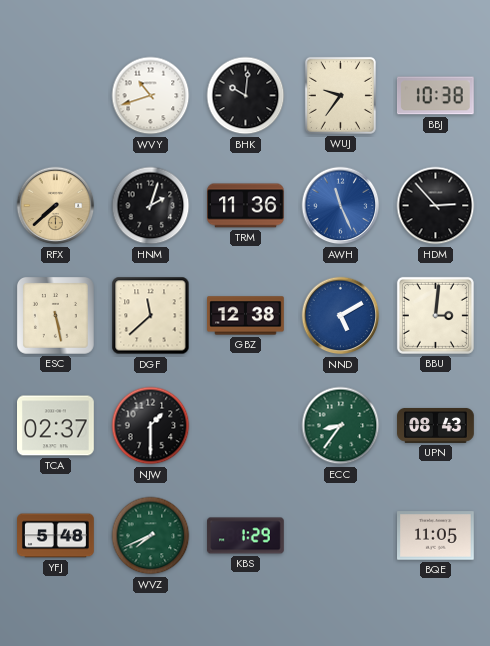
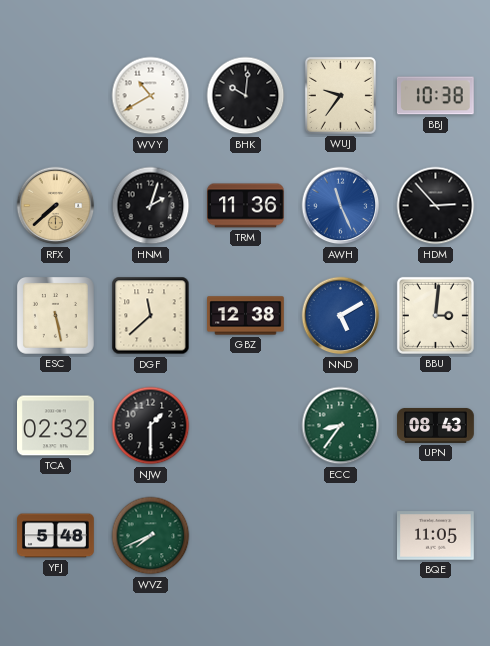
WVY: 10:42 -> 10:40 (151, 96)
TCA: 02:37 -> 02:32 (56, 426)
KBS: 1:29 -> none (246, 536)
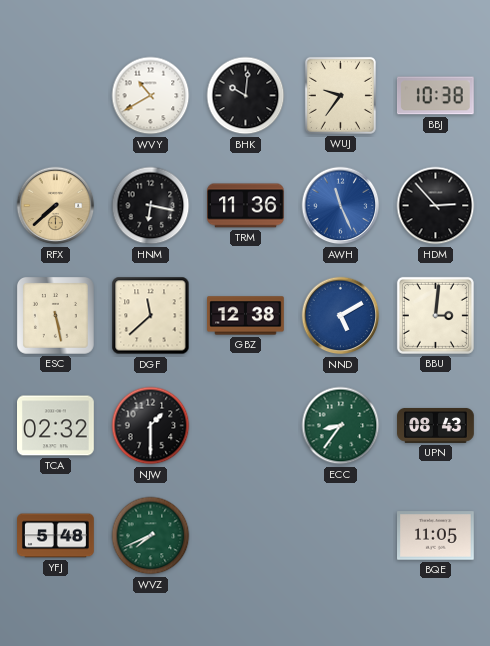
HNM: 2:03 -> 6:17 (151, 206)
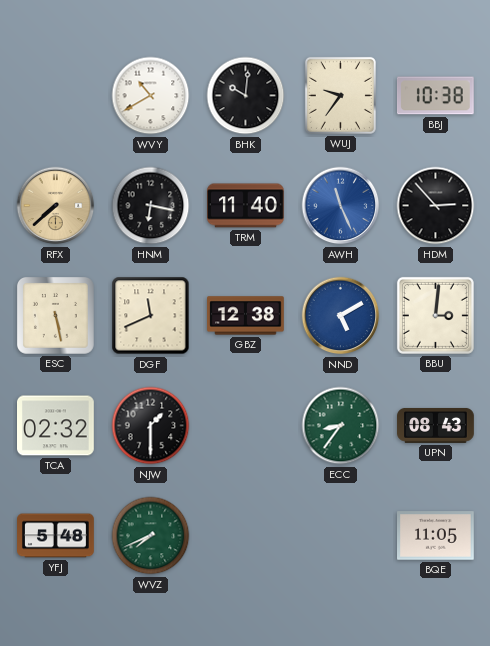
TRM: 11:36 -> 11:40 (246, 206)
DGF: 11:38 -> 11:41 (151, 316)
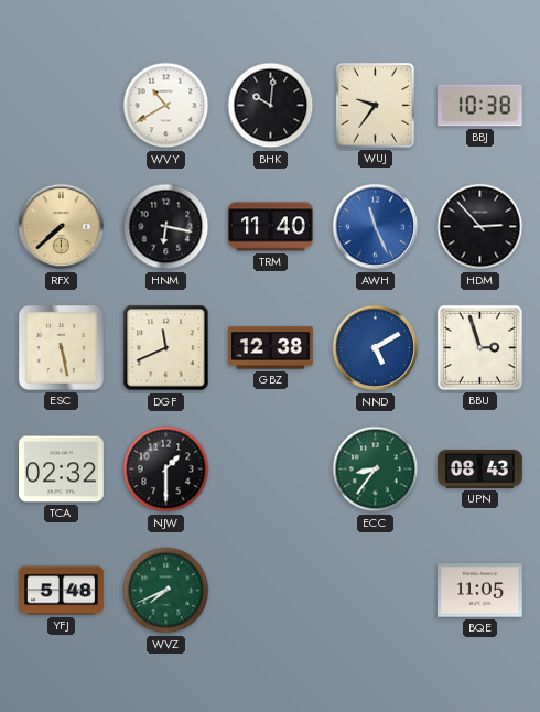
BBU: 3:01 -> 2:57 (479, 347)
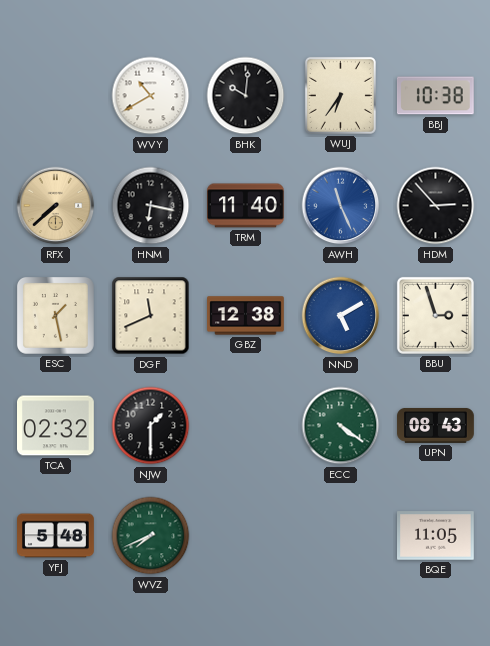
WUJ: 9:36 -> 6:36 (340, 95)
ESC: 5:28 -> 1:28 (55, 315)
ECC: 8:36 -> 4:21 (341, 426)
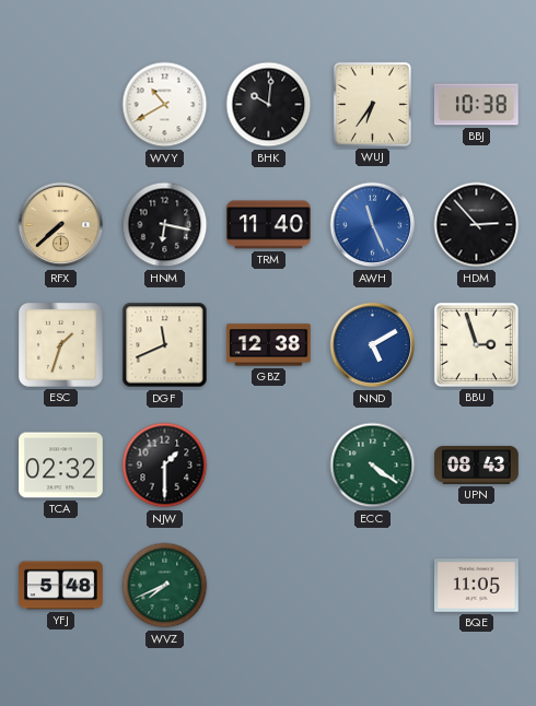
ESC: 1:28 -> 1:33 (60, 344)
